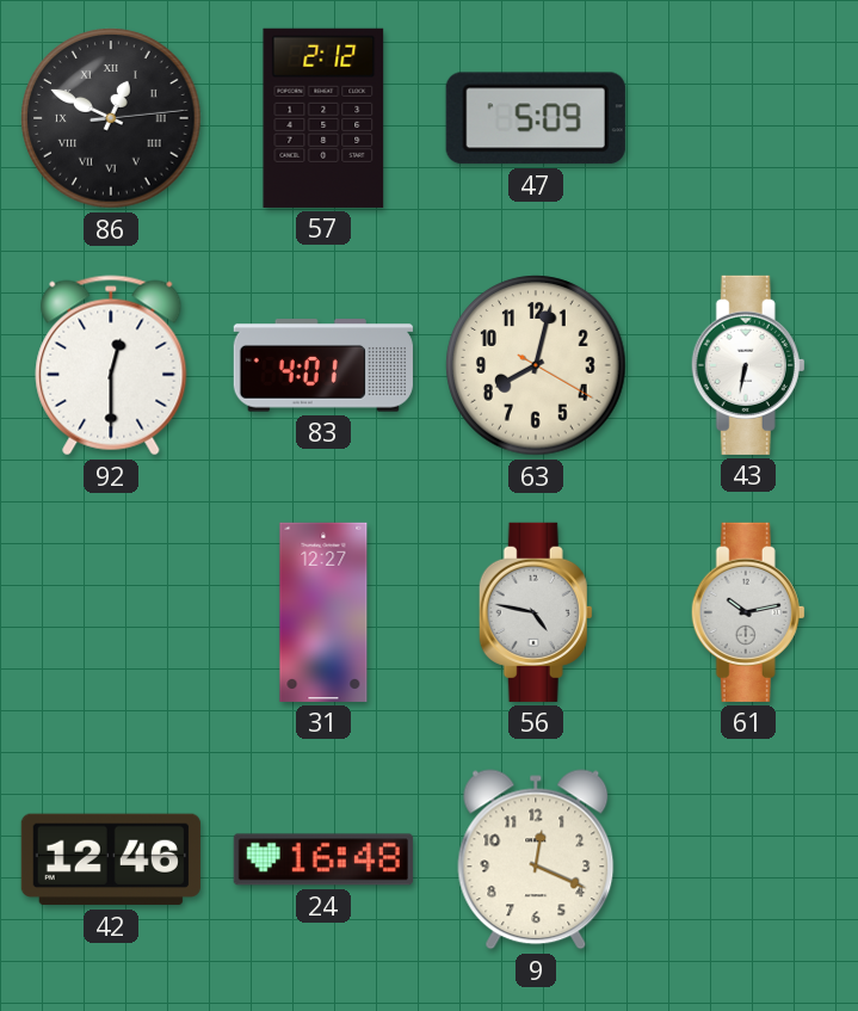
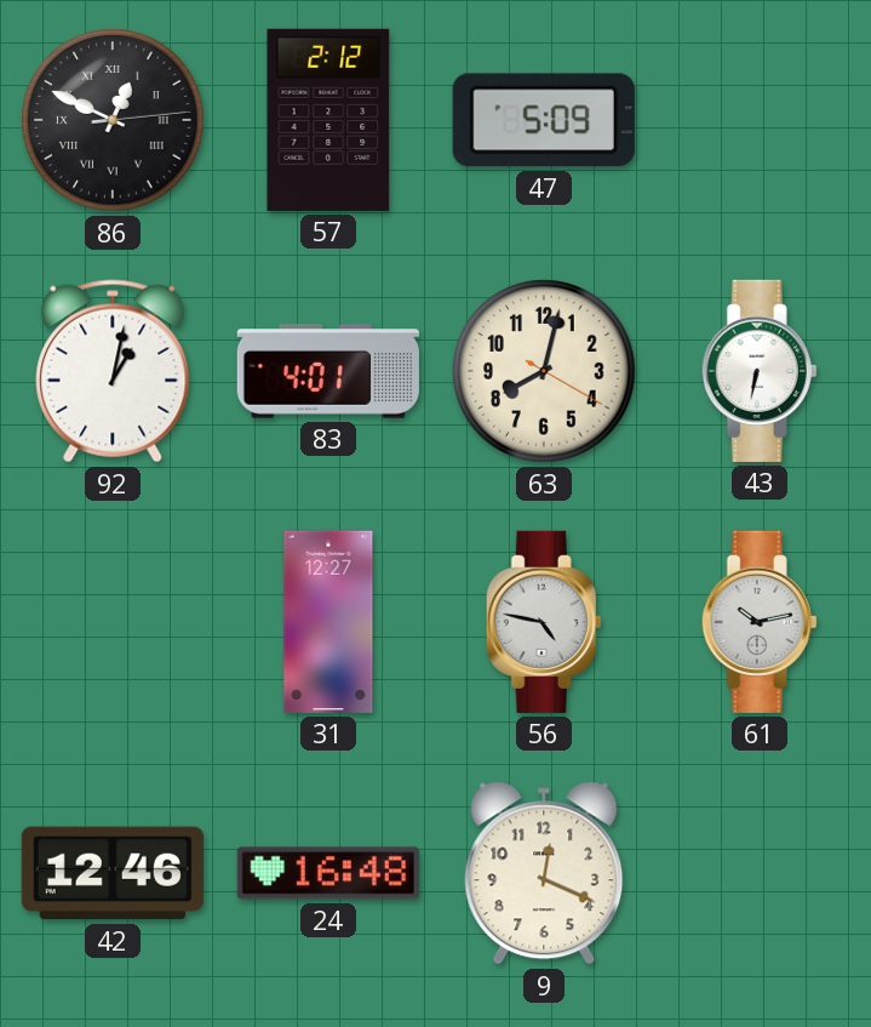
92: 12:30 -> 1:02 (113, 371)
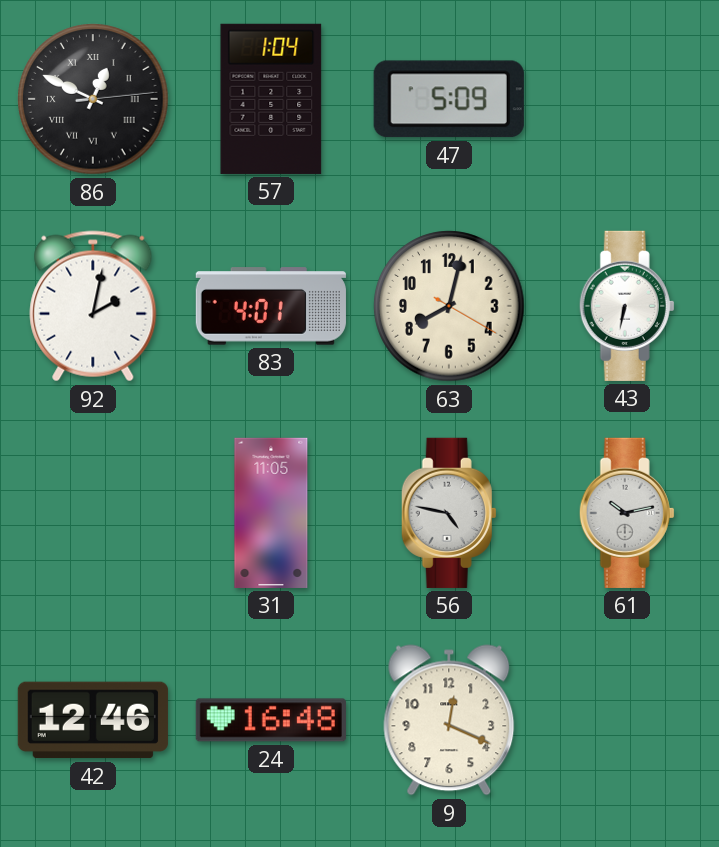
57: 2:12 -> 1:04 (271, 99)
92: 1:02 -> 2:02 (93, 306)
31: 12:27 -> 11:05 (271, 513)
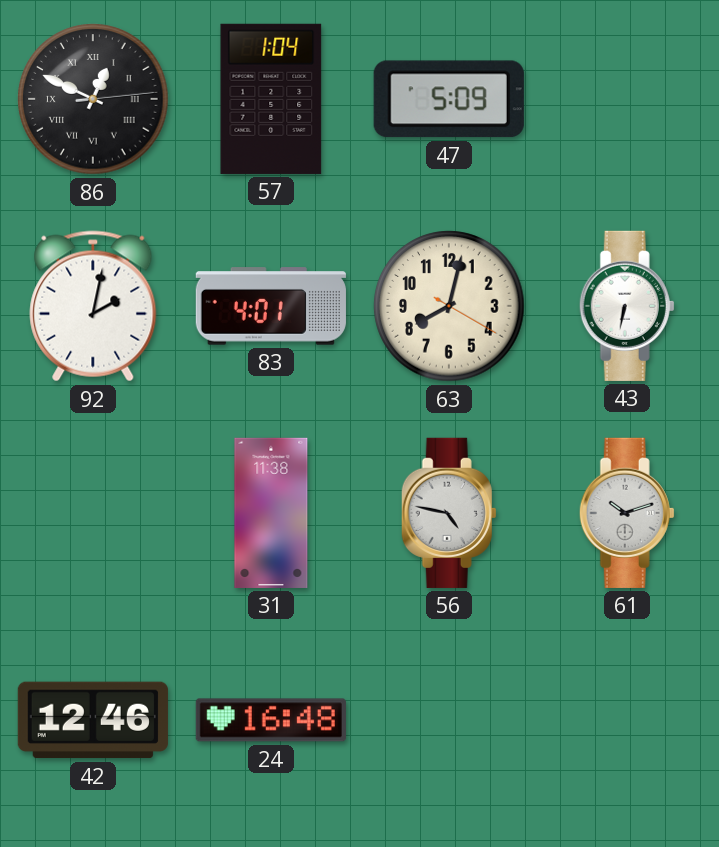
31: 11:05 -> 11:38 (271, 513)
61: 10:13 -> 10:12 (627, 513)
9: 12:19 -> none (449, 720)
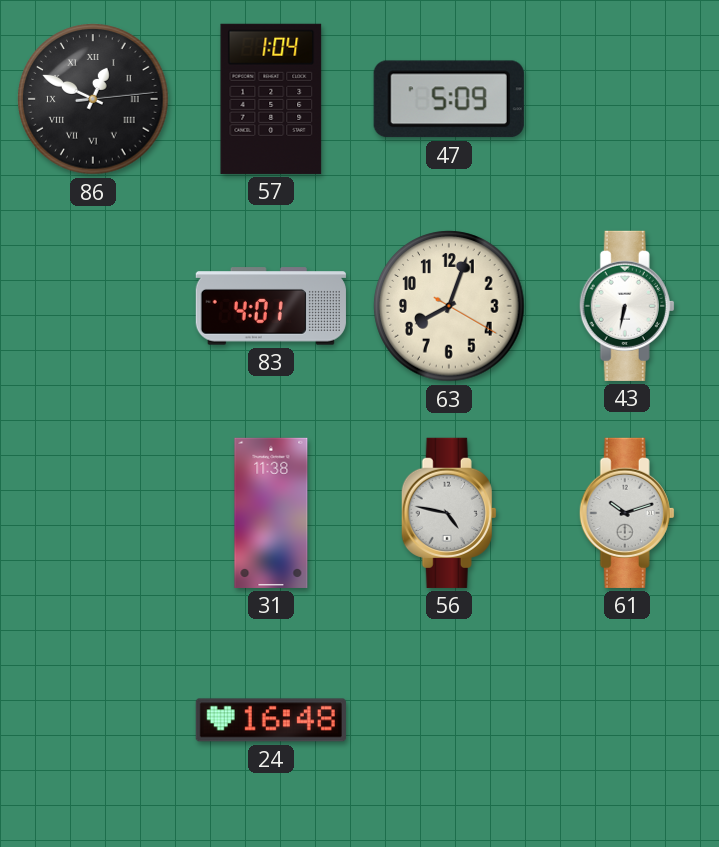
92: 2:02 -> none (93, 306)
63: 8:02 -> 8:03 (449, 306)
42: 12:46 -> none (93, 720)
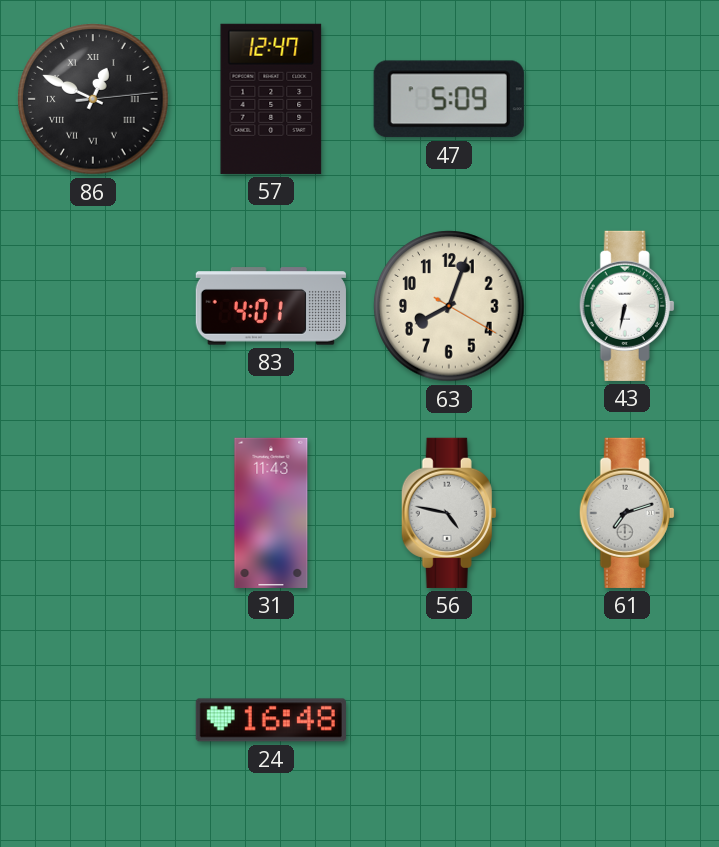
57: 1:04 -> 12:47 (271, 99)
31: 11:38 -> 11:43 (271, 513)
61: 10:12 -> 7:12 (627, 513)
